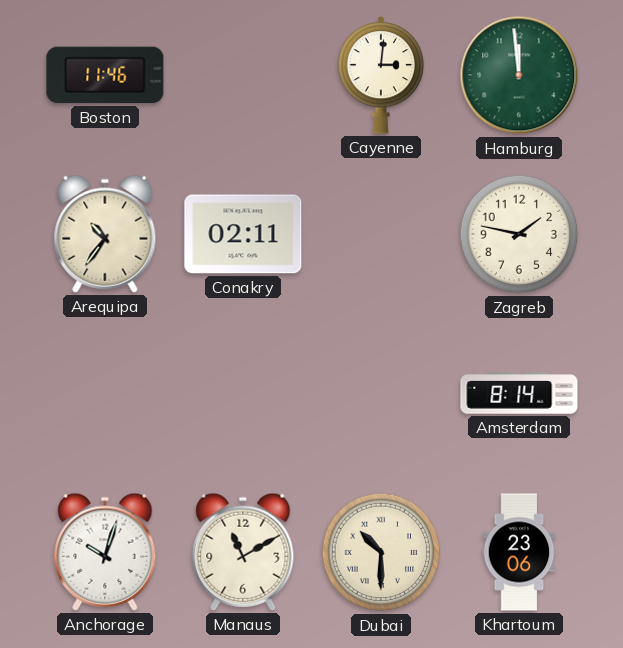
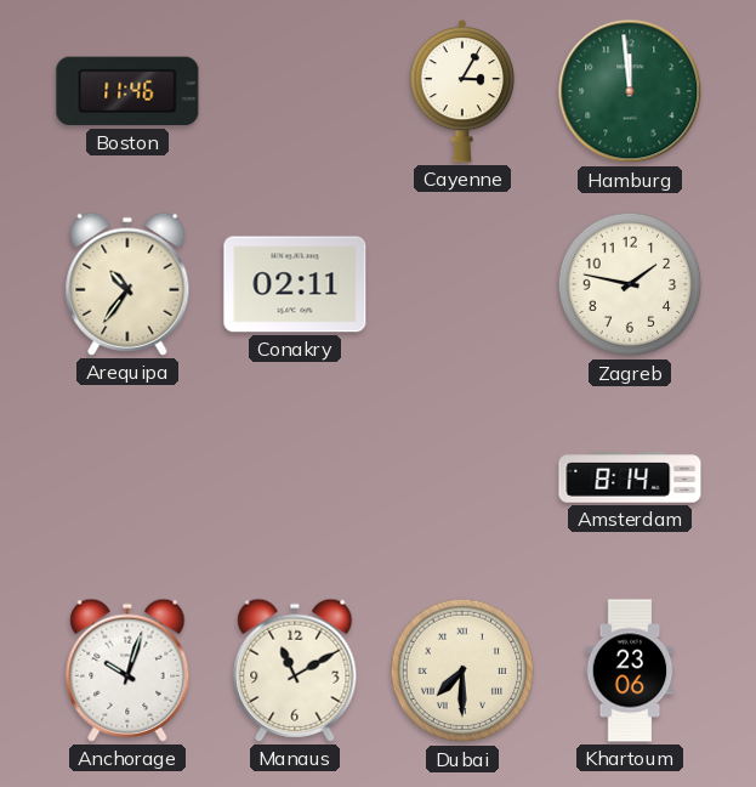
Cayenne: 3:01 -> 3:05 (462, 91)
Dubai: 10:30 -> 7:30 (462, 670)
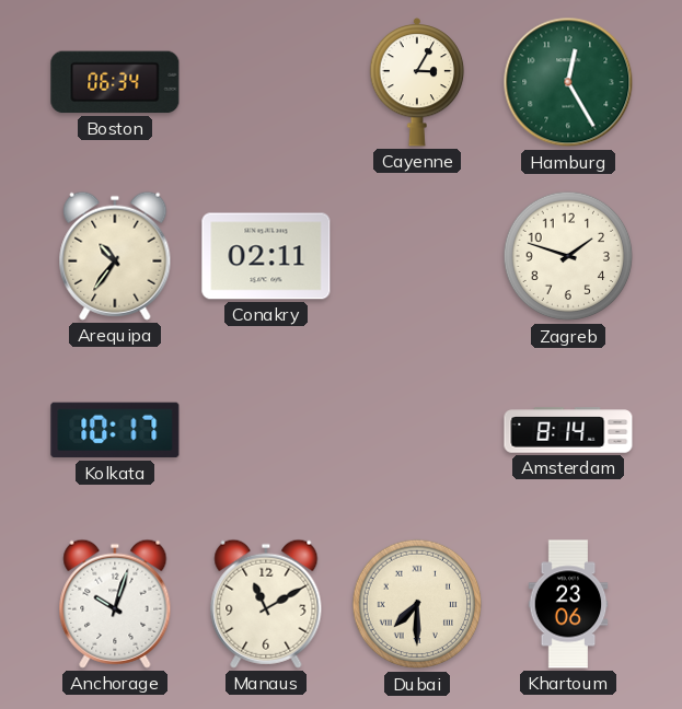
Boston: 11:46 -> 06:34 (115, 82)
Hamburg: 11:59 -> 12:25 (568, 82)
Zagreb: 1:47 -> 1:48 (568, 256)
Kolkata: none -> 10:17 (115, 430)
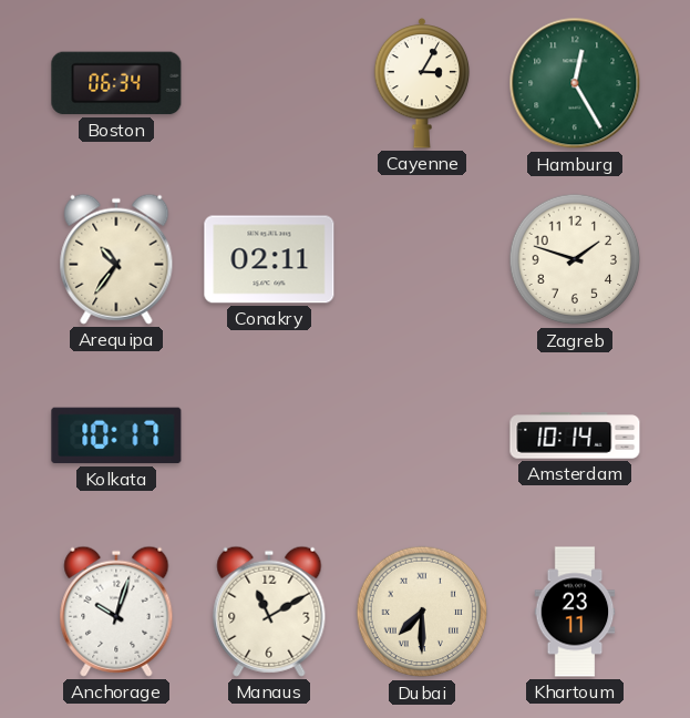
Amsterdam: 8:14 -> 10:14 (575, 435)
Khartoum: 23:06 -> 23:11 (575, 612)
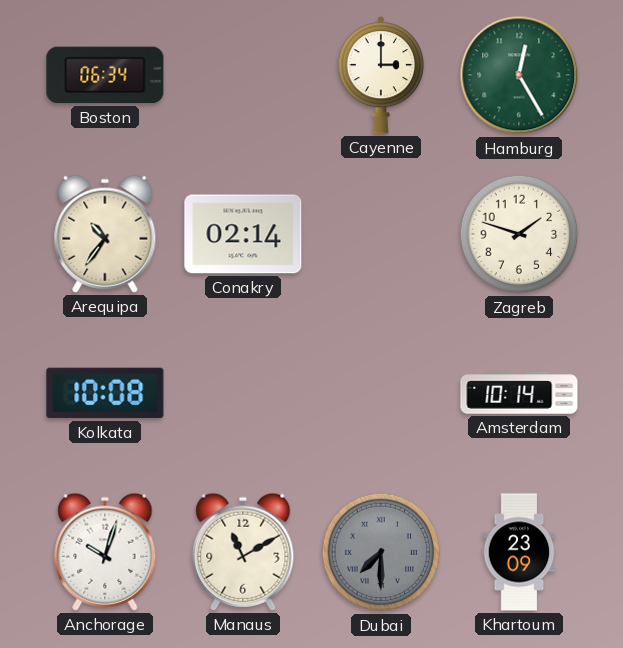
Cayenne: 3:05 -> 3:00 (381, 75)
Conakry: 02:11 -> 02:14 (243, 234)
Kolkata: 10:17 -> 10:08 (105, 393)
Dubai dial: cream -> grey (381, 552)
Khartoum: 23:11 -> 23:09 (519, 552)
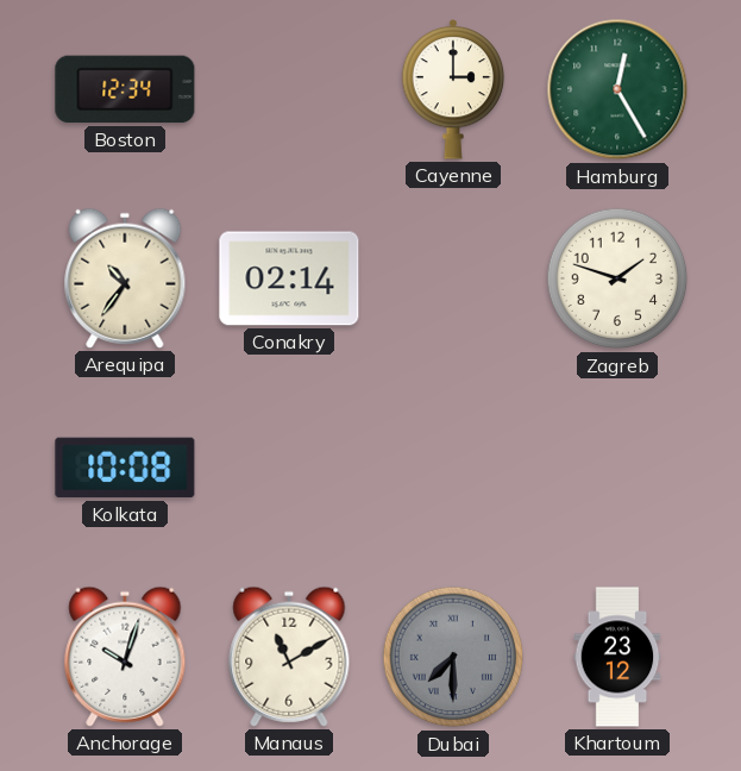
Boston: 06:34 -> 12:34 (125, 89)
Amsterdam: 10:14 -> none (519, 393)
Khartoum: 23:09 -> 23:12 (617, 657)
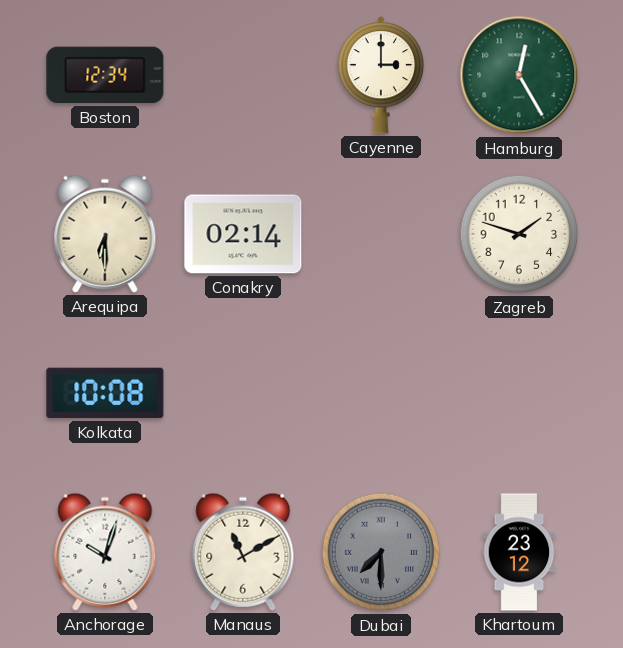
Arequipa: 10:36 -> 6:30 (105, 234)
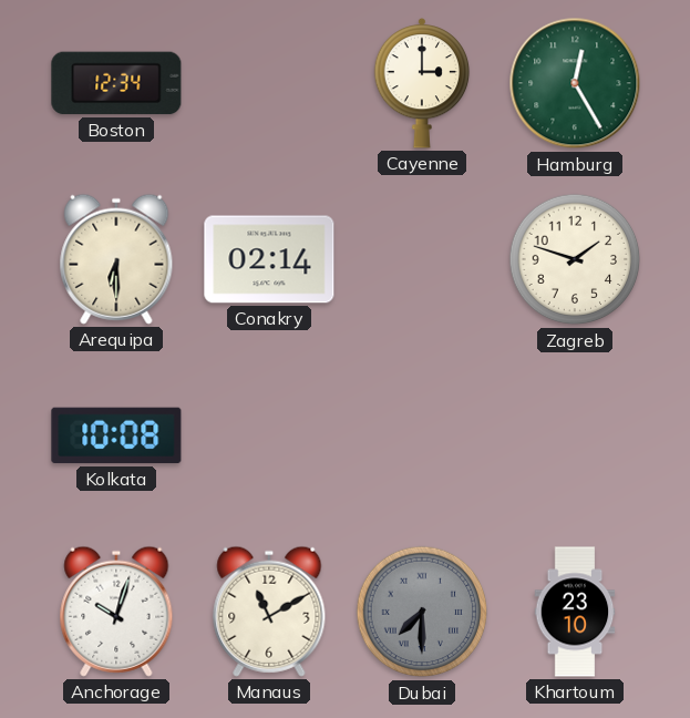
Khartoum: 23:12 -> 23:10 (575, 612)
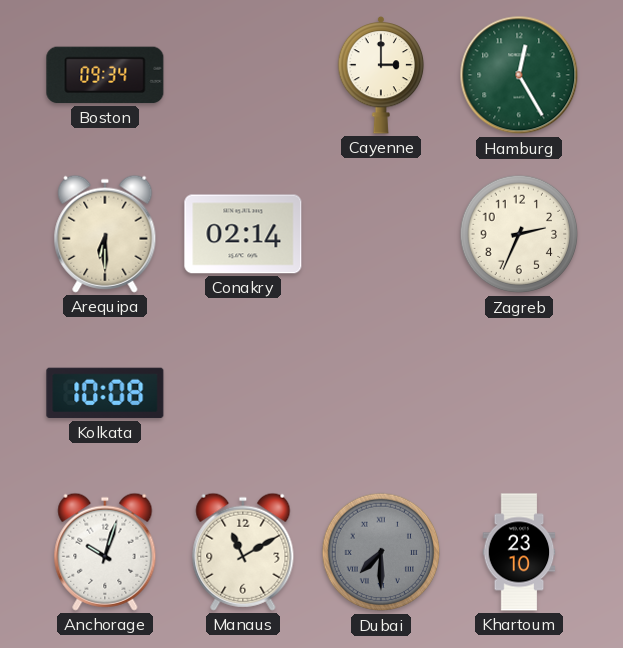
Boston: 12:34 -> 09:34 (105, 75)
Zagreb: 1:48 -> 2:34 (519, 234)
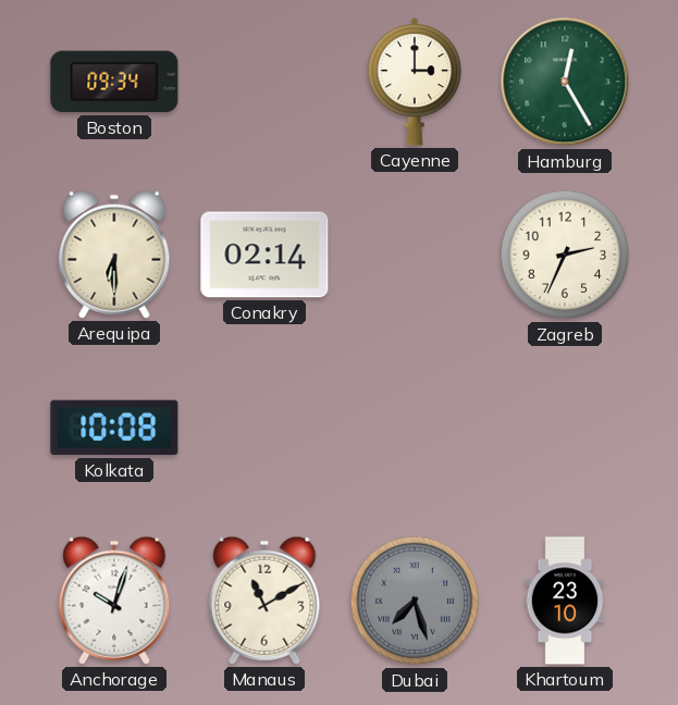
Dubai: 7:30 -> 7:27 (415, 601)
